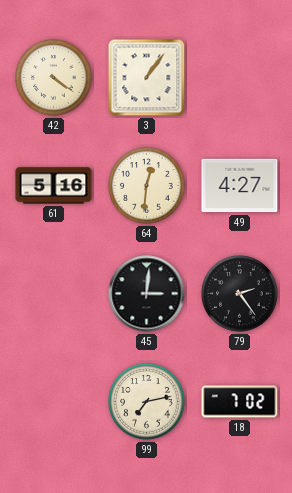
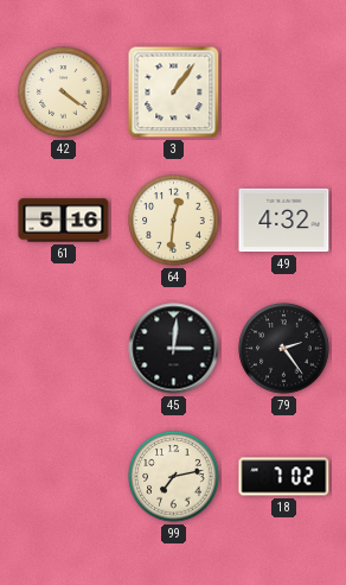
49: 4:27 -> 4:32 (284, 221)
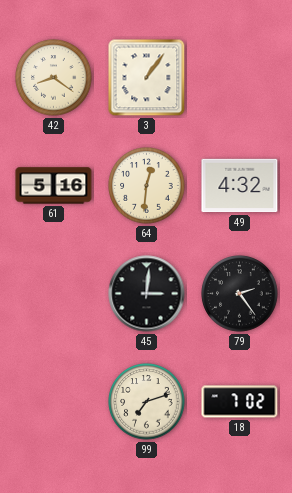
42: 4:21 -> 8:21 (54, 78)
99: 7:13 -> 7:12 (147, 402)
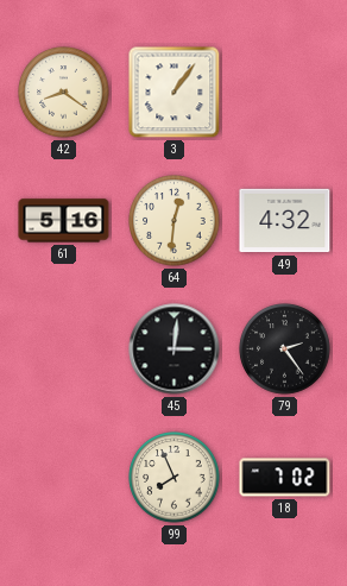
99: 7:12 -> 7:56 (175, 478)
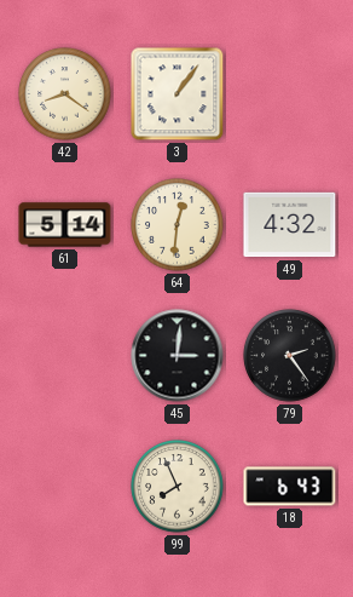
61: 5:16 -> 5:14 (65, 225)
18: 7:02 -> 6:43 (290, 487)
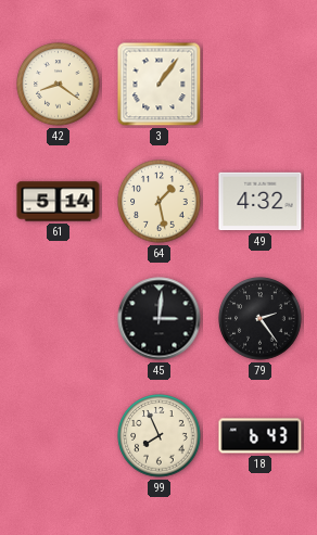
64: 12:31 -> 1:28 (160, 202)
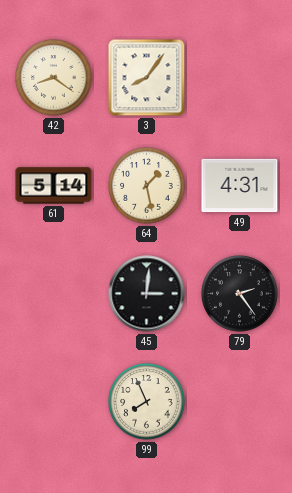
3: 1:06 -> 8:06 (147, 78)
49: 4:32 -> 4:31 (240, 186)
18: 6:43 -> none (261, 436)
